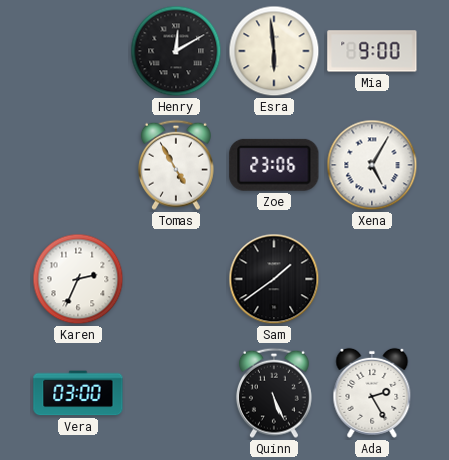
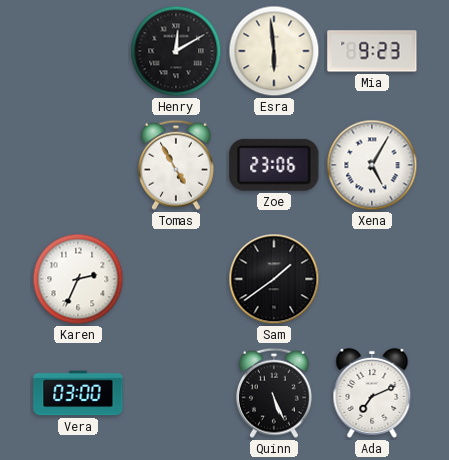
Mia: 9:00 -> 9:23 (372, 51)
Ada: 2:25 -> 7:11 (372, 393)
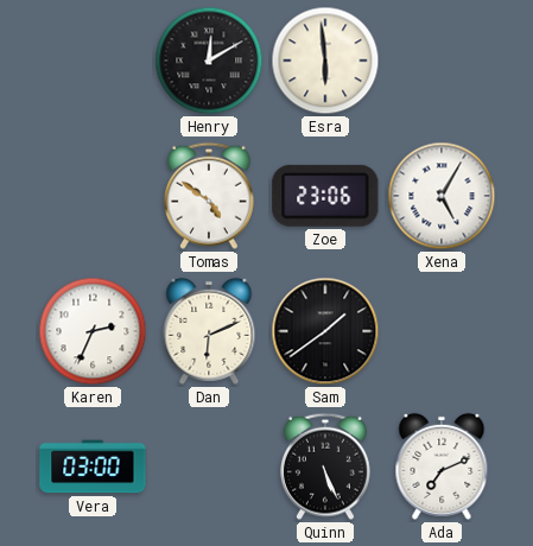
Mia: 9:23 -> none (372, 51)
Tomas: 4:55 -> 4:51 (209, 196)
Dan: none -> 6:11 (209, 331)
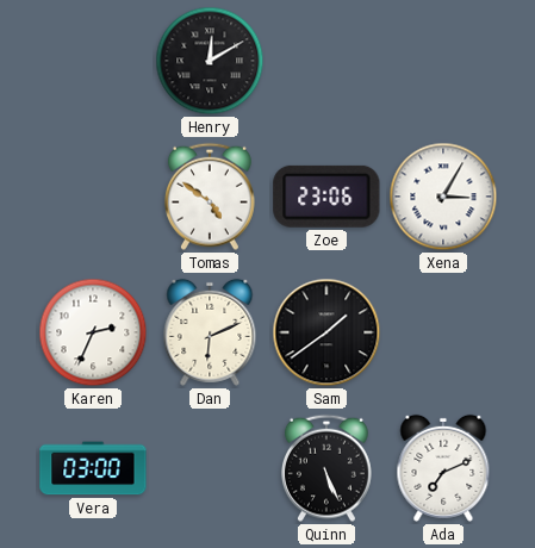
Esra: 5:59 -> none (325, 61)
Xena: 5:05 -> 3:05 (443, 197)
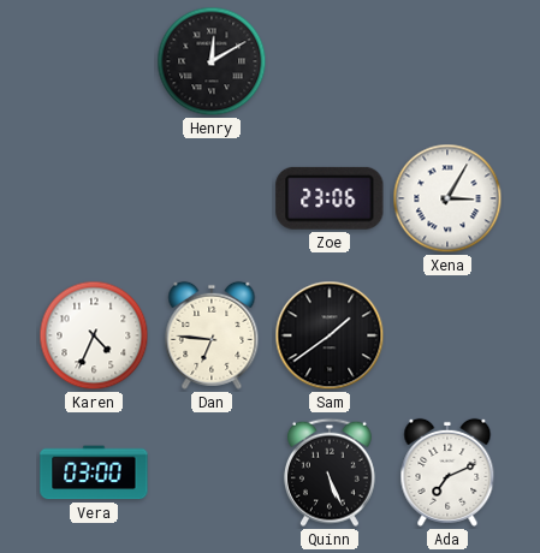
Tomas: 4:51 -> none (210, 197)
Karen: 2:34 -> 4:34 (94, 335)
Dan: 6:11 -> 6:46 (212, 335)
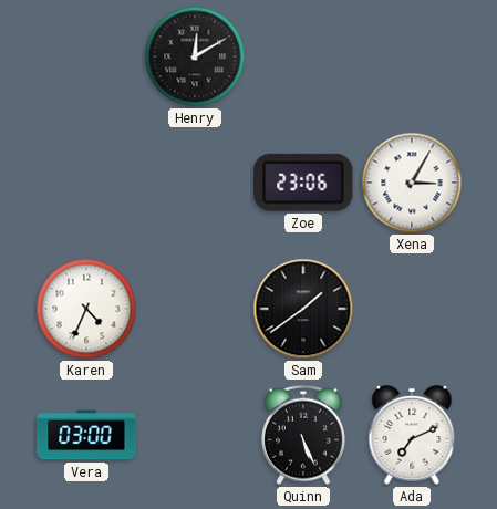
Dan: 6:46 -> none (212, 335)
